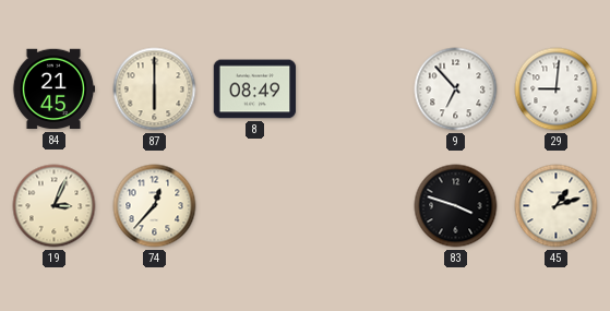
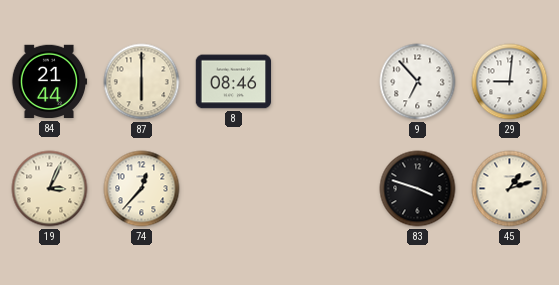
84: 21:45 -> 21:44 (49, 82)
8: 08:49 -> 08:46 (234, 82)
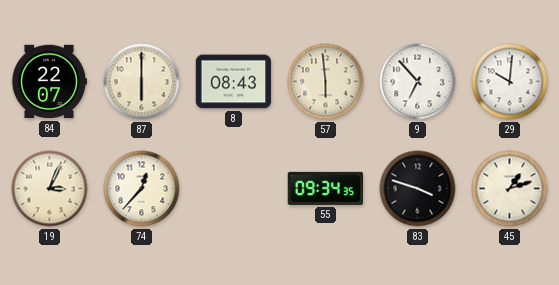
84: 21:44 -> 22:07 (49, 82)
8: 08:46 -> 08:43 (234, 82)
57: none -> 5:59 (326, 82)
29: 9:01 -> 10:01 (510, 82)
55: none -> 09:34 (326, 188)
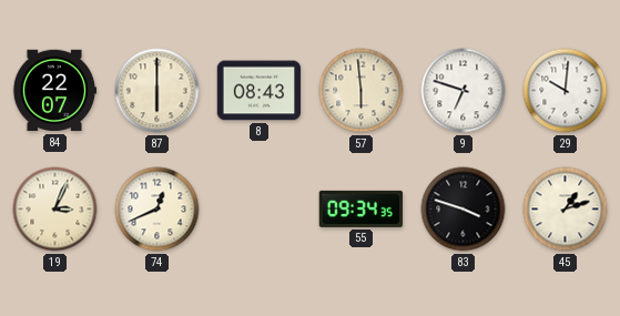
9: 6:53 -> 6:48 (464, 91)
74: 12:37 -> 12:41 (157, 210)
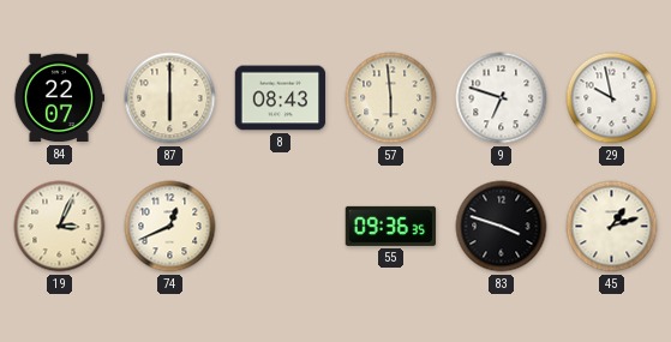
29: 10:01 -> 9:58 (612, 98)
55: 09:34 -> 09:36 (391, 226)
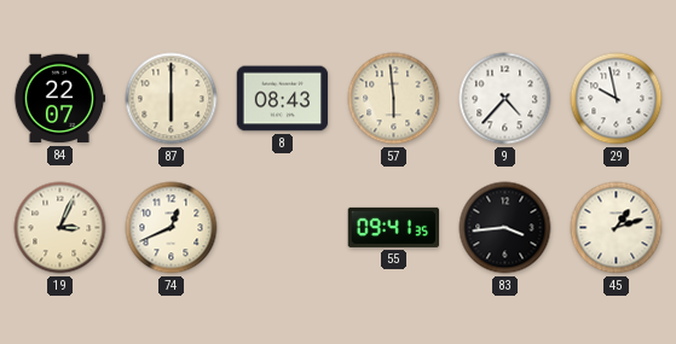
9: 6:48 -> 4:37 (505, 99)
55: 09:36 -> 09:41 (394, 227)
83: 3:48 -> 3:44 (505, 228)
